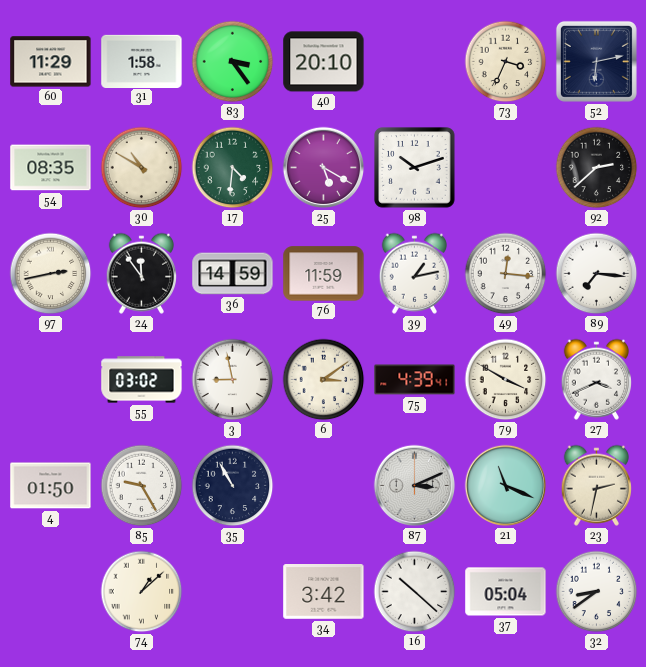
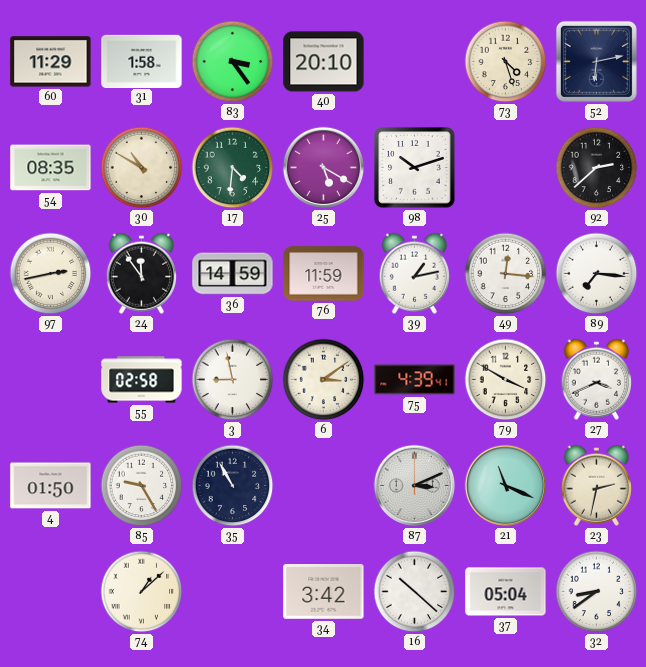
73: 3:34 -> 4:27 (506, 62)
55: 03:02 -> 02:58 (142, 380)
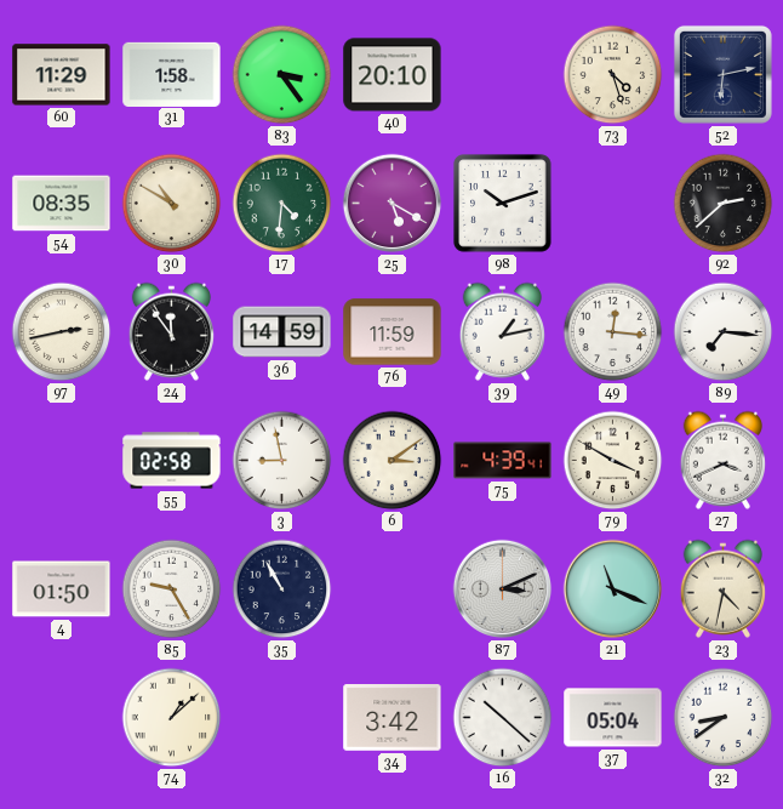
23: 2:32 -> 4:32 (722, 588)
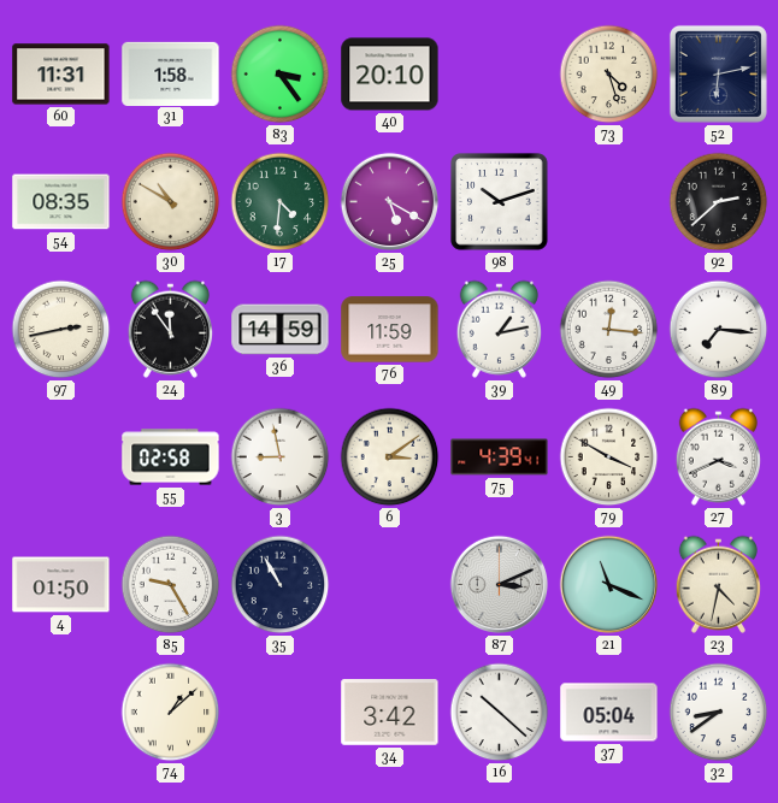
60: 11:29 -> 11:31 (61, 75)
